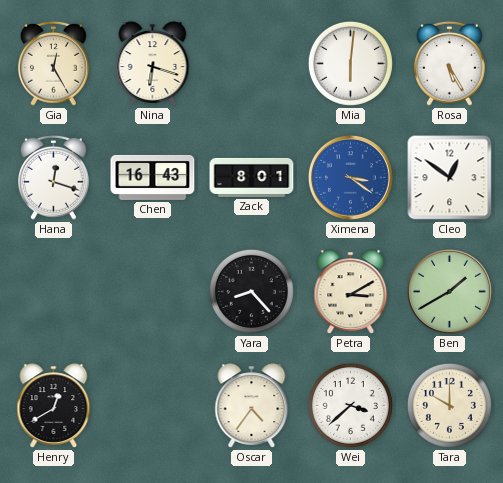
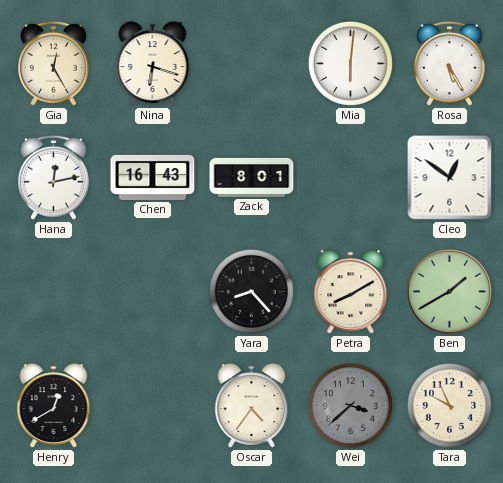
Hana: 12:18 -> 12:13 (54, 177)
Ximena: 3:21 -> none (350, 177)
Petra: 3:10 -> 8:10 (351, 292)
Wei dial: white -> grey (350, 405)
Tara: 10:00 -> 9:56 (449, 405)
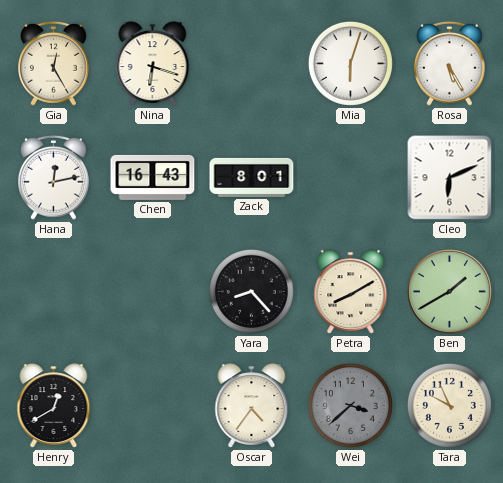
Mia: 6:01 -> 6:03 (350, 63)
Cleo: 12:51 -> 6:11 (450, 178)
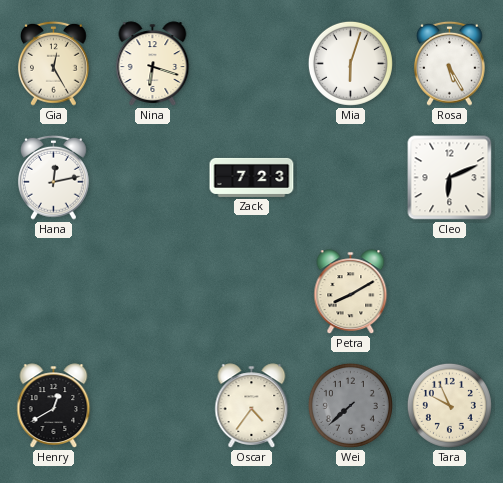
Chen: 16:43 -> none (153, 177)
Zack: 8:01 -> 7:23 (252, 177)
Yara: 8:23 -> none (251, 291)
Ben: 1:40 -> none (449, 291)
Wei: 3:38 -> 7:38 (350, 405)
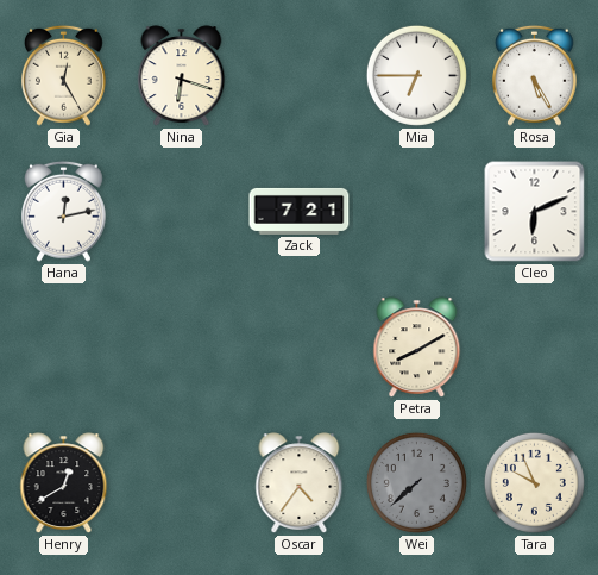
Mia: 6:03 -> 6:45 (416, 75)
Zack: 7:23 -> 7:21 (300, 211)
